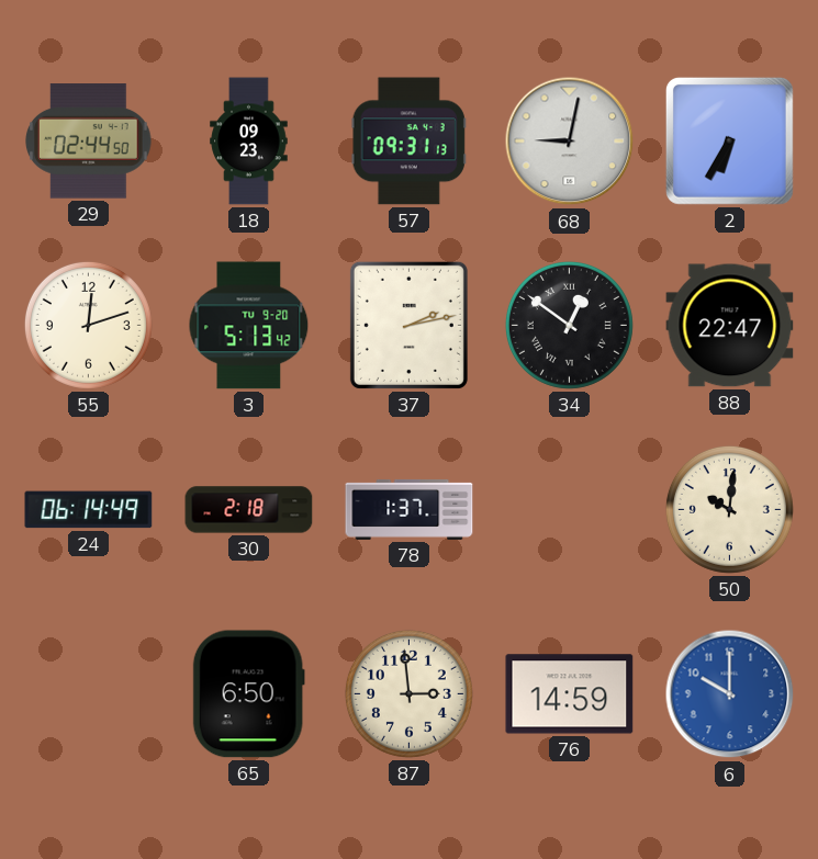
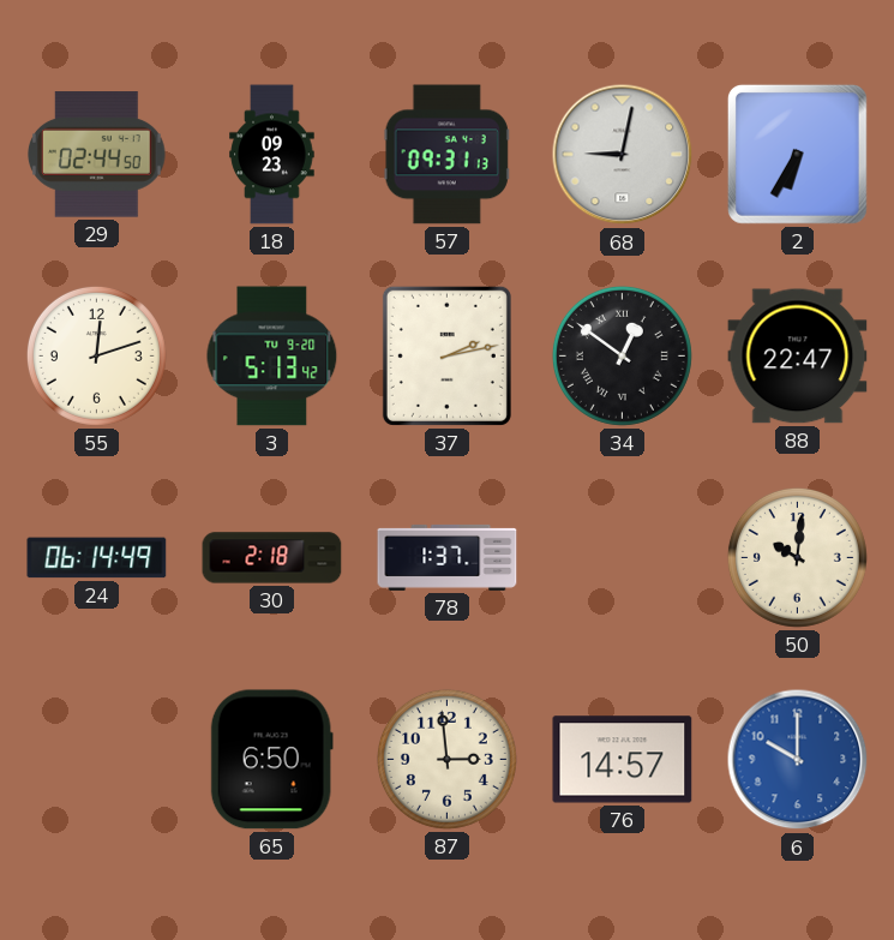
76: 14:59 -> 14:57 (623, 760)
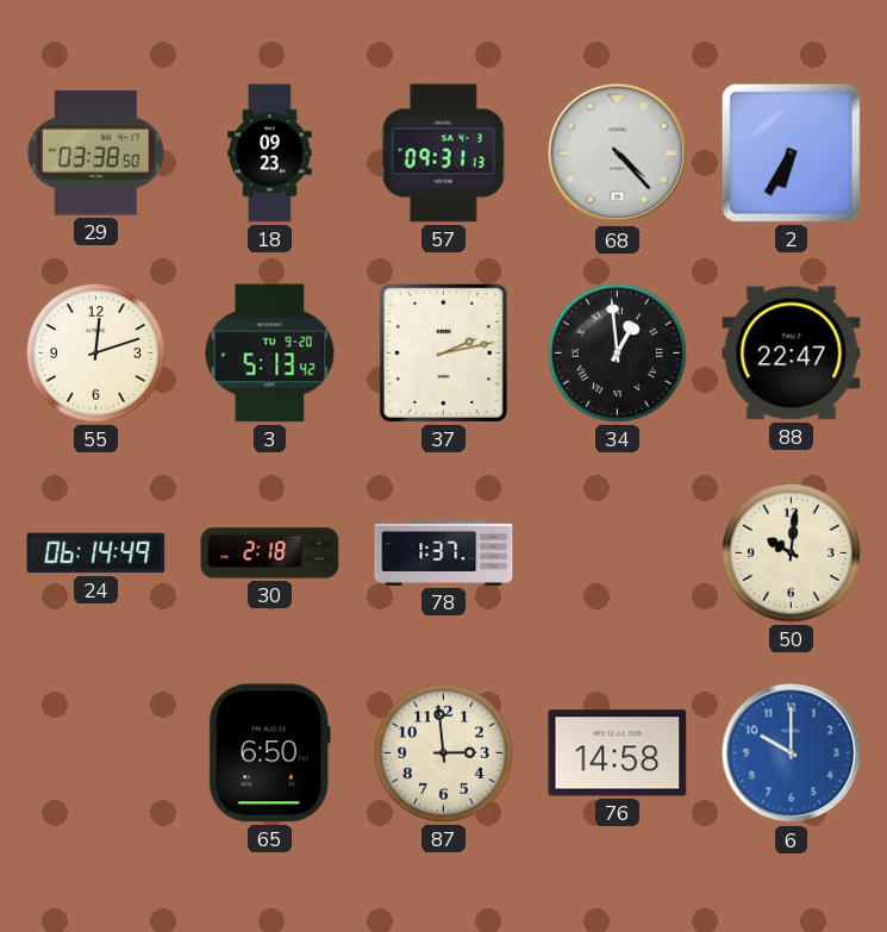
29: 02:44 -> 03:38 (96, 154)
68: 9:02 -> 4:23 (618, 154)
34: 12:51 -> 12:59 (617, 352)
76: 14:57 -> 14:58 (618, 753)
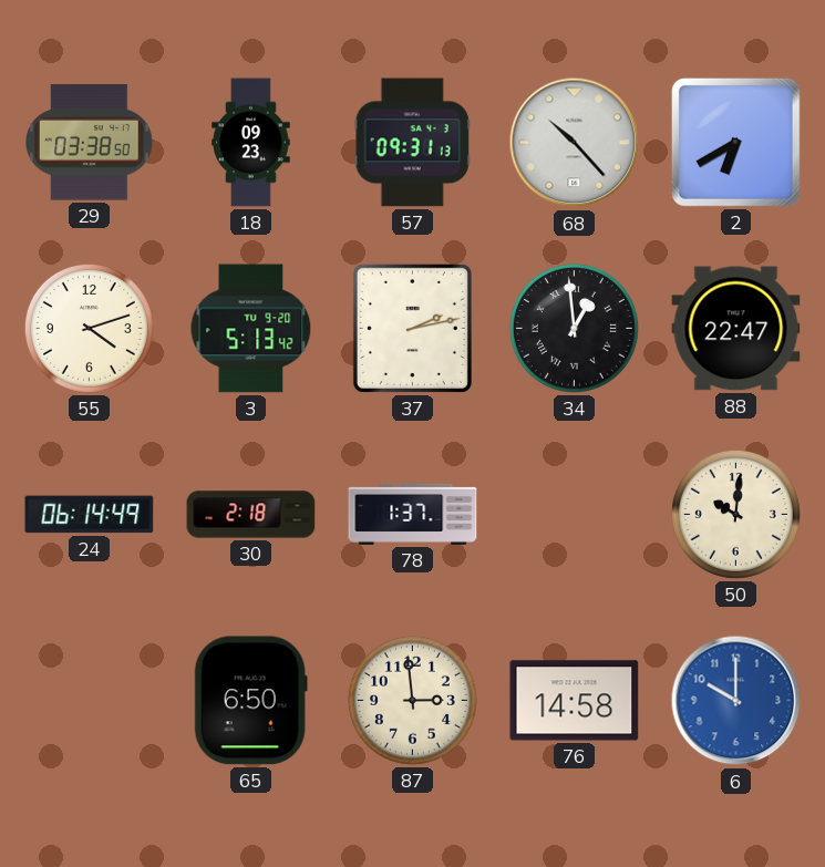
68: 4:23 -> 10:23 (575, 143)
2: 6:35 -> 6:40 (735, 142)
55: 12:12 -> 4:12 (89, 328)
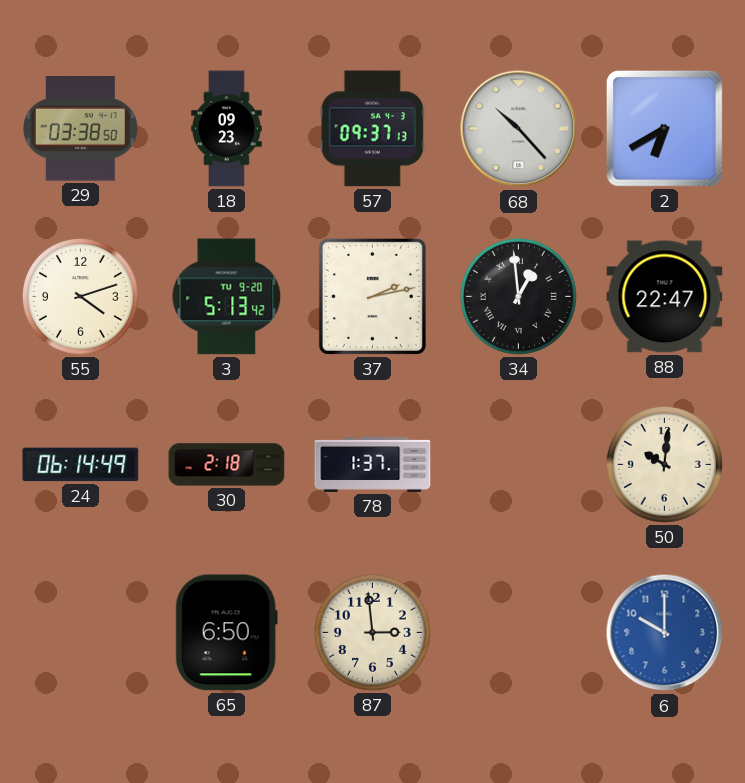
57: 09:31 -> 09:37 (372, 129)
76: 14:58 -> none (575, 701)
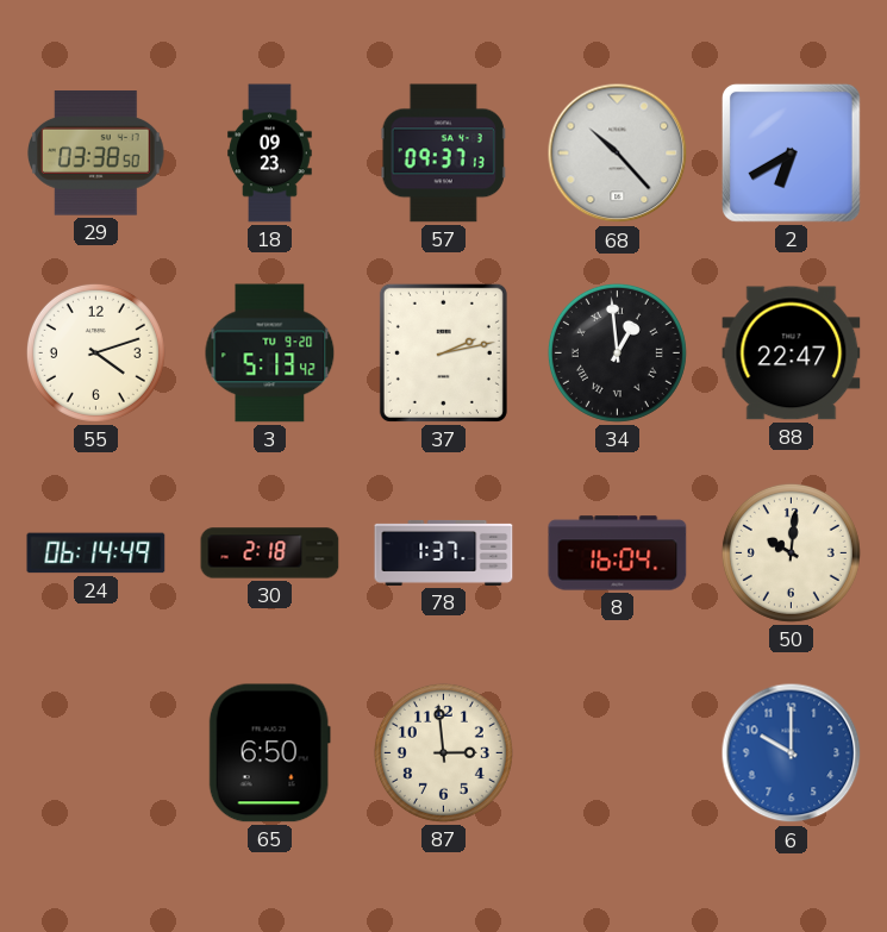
8: none -> 16:04 (618, 553)
